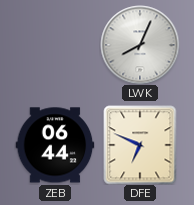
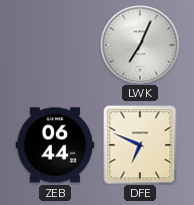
LWK: 8:04 -> 7:04 (140, 45)
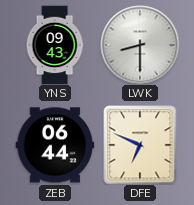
YNS: none -> 09:43 (55, 45)
LWK: 7:04 -> 8:30 (140, 45)
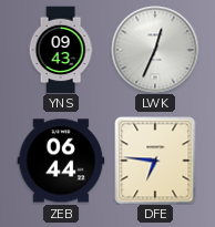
LWK: 8:30 -> 12:34 (155, 50)
DFE: 6:49 -> 6:46 (155, 161)
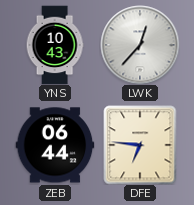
YNS: 09:43 -> 10:43 (55, 45)
LWK: 12:34 -> 12:37 (140, 45)
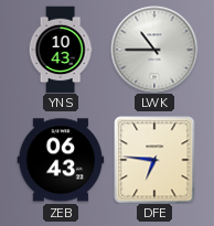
LWK: 12:37 -> 10:45 (154, 50)
ZEB: 06:44 -> 06:43 (61, 160)
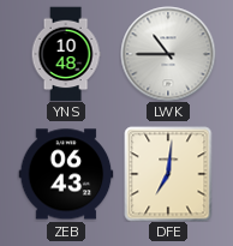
YNS: 10:43 -> 10:48 (66, 54)
DFE: 6:46 -> 7:01 (168, 174)
